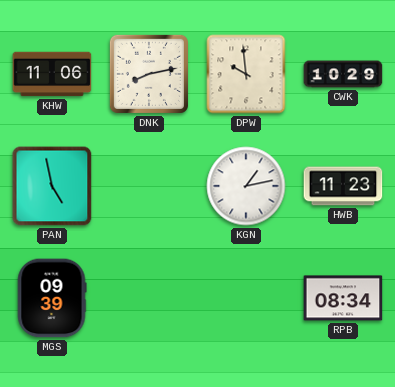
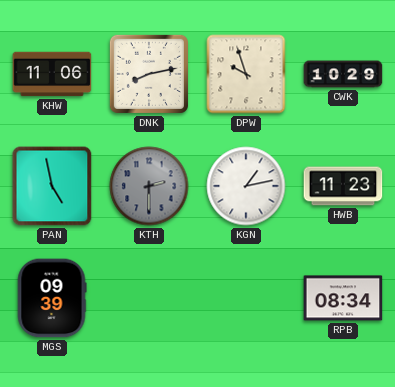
DPW: 9:59 -> 9:57 (246, 74)
KTH: none -> 2:30 (149, 186)
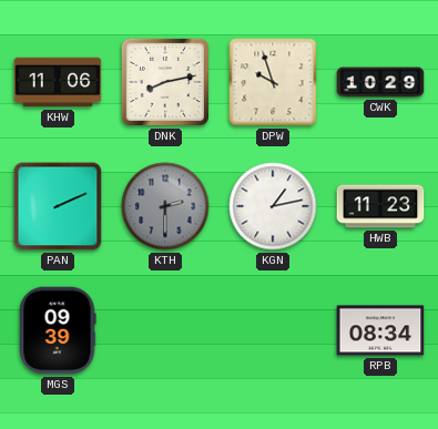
PAN: 4:58 -> 2:11 (58, 206)
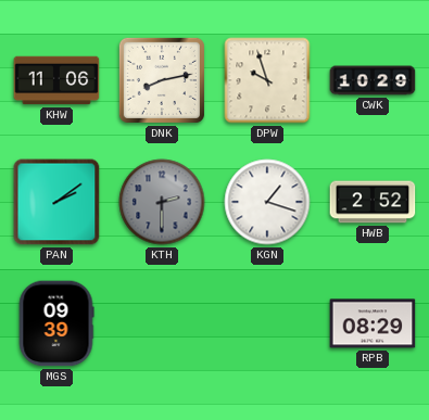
PAN: 2:11 -> 2:09 (56, 202)
KGN: 1:13 -> 1:18 (267, 202)
HWB: 11:23 -> 2:52 (373, 202)
RPB: 08:34 -> 08:29 (373, 323)
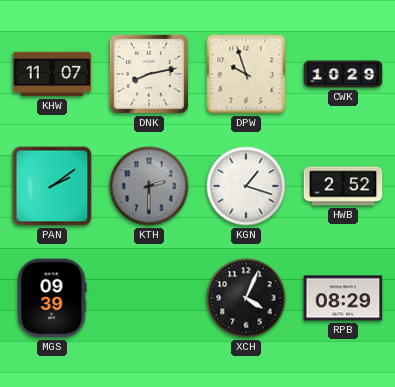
KHW: 11:06 -> 11:07 (52, 74)
XCH: none -> 4:04 (246, 298)
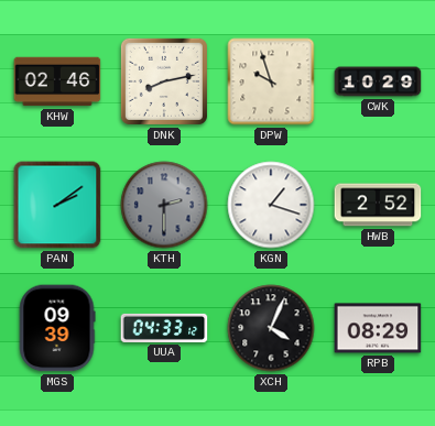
KHW: 11:07 -> 02:46 (57, 81)
UUA: none -> 04:33 (164, 328)
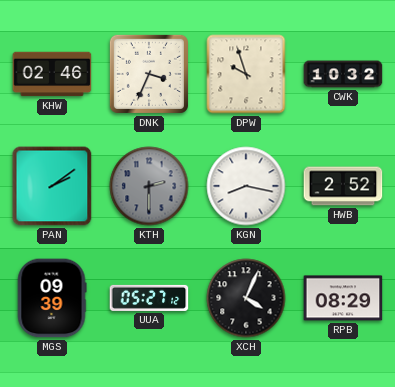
DNK: 8:13 -> 3:34 (149, 74)
CWK: 10:29 -> 10:32 (343, 74)
KGN: 1:18 -> 8:17 (246, 186)
UUA: 04:33 -> 05:27 (149, 298)
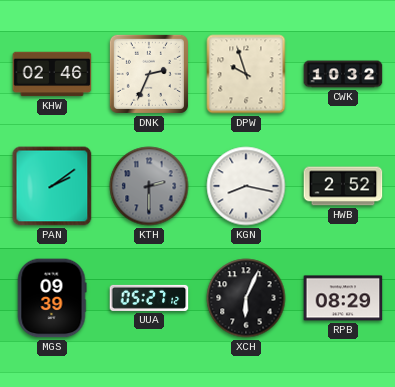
DNK: 3:34 -> 2:34 (149, 74)
XCH: 4:04 -> 6:04 (246, 298)
